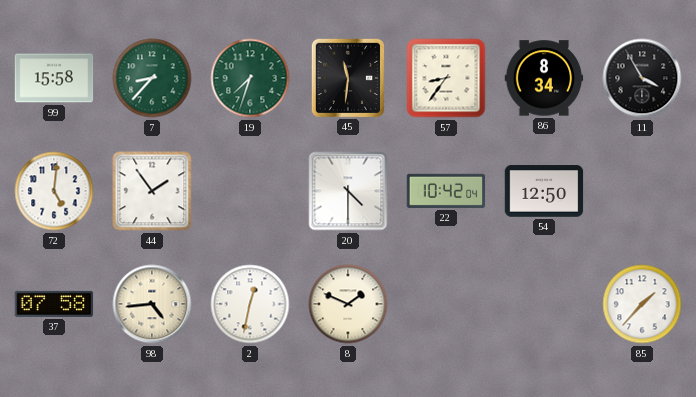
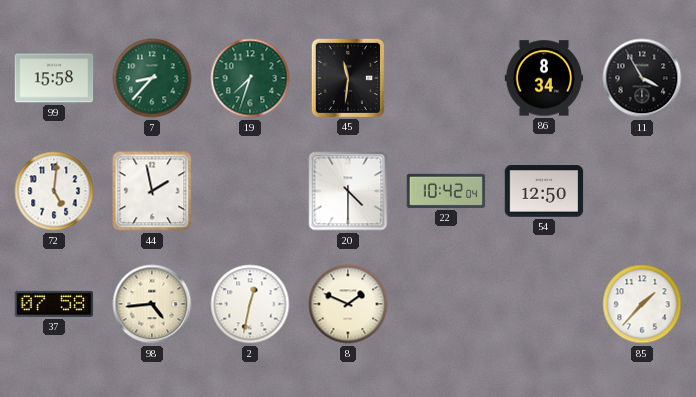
57: 8:36 -> none (446, 78)
44: 1:54 -> 1:58 (152, 191)
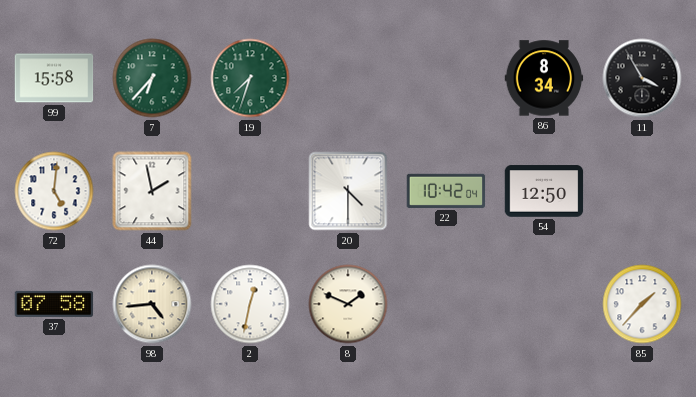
7: 8:37 -> 6:37 (152, 78)
45: 11:31 -> none (347, 77)
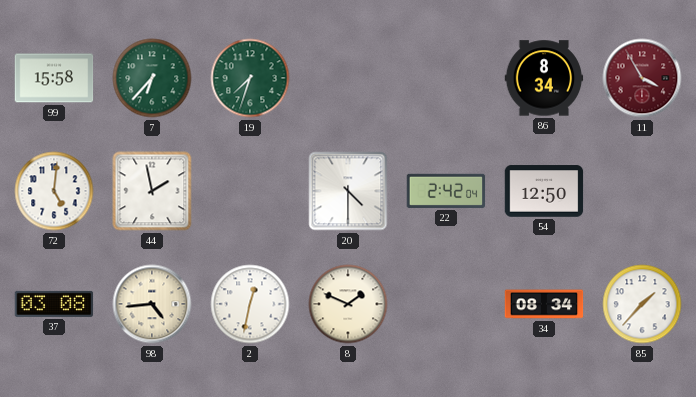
11 dial: black -> burgundy (642, 78)
22: 10:42 -> 2:42 (446, 191)
37: 07:58 -> 03:08 (54, 304)
34: none -> 08:34 (544, 304)
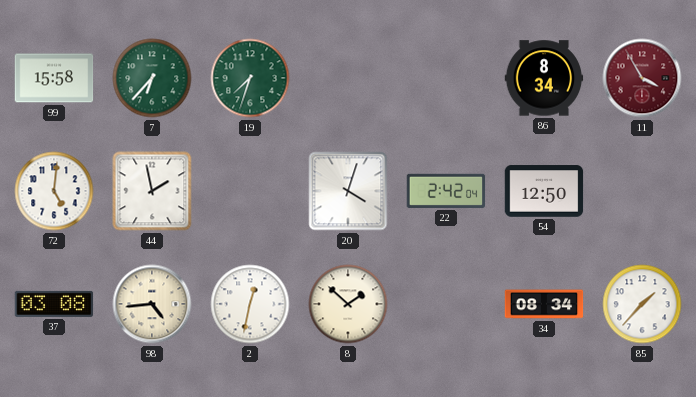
20: 4:30 -> 4:03 (348, 191)
8: 1:49 -> 1:52 (348, 304)
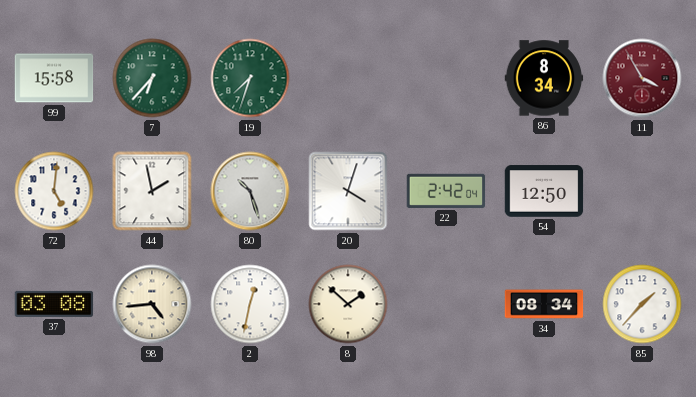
80: none -> 10:27 (250, 191)
